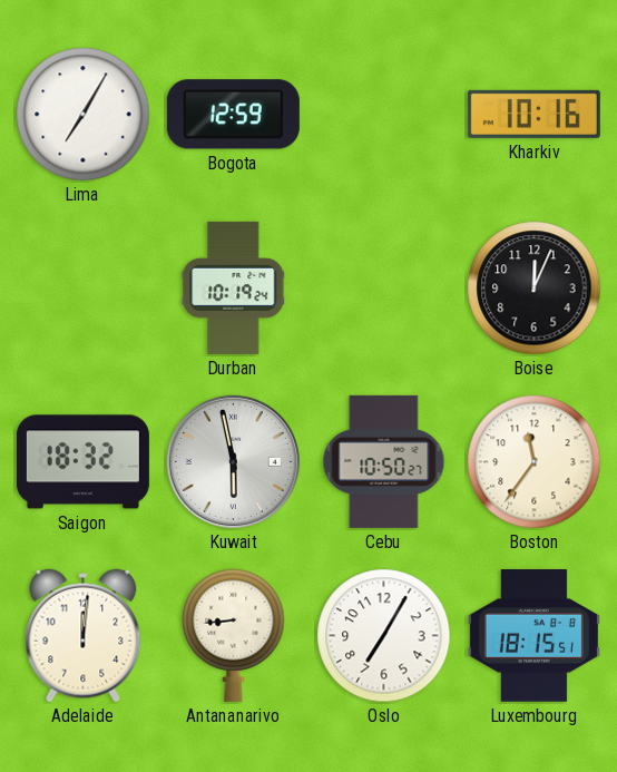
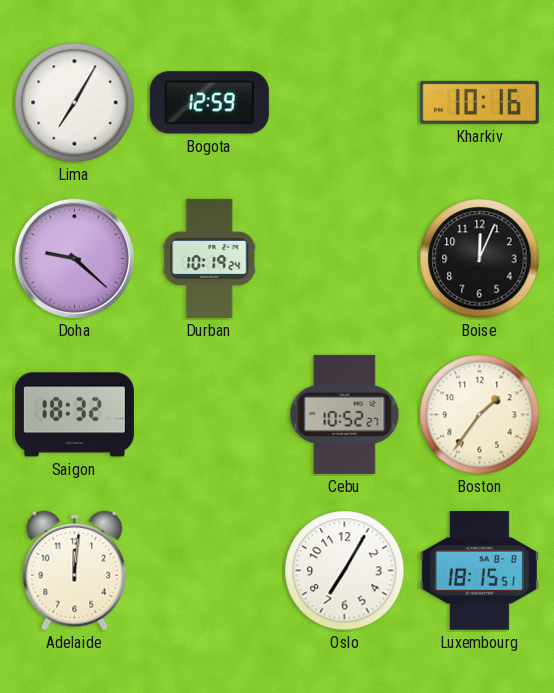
Doha: none -> 9:22 (74, 258)
Kuwait: 5:58 -> none (233, 461)
Cebu: 10:50 -> 10:52 (345, 414)
Boston: 11:36 -> 1:36 (480, 415)
Antananarivo: 8:44 -> none (234, 635)
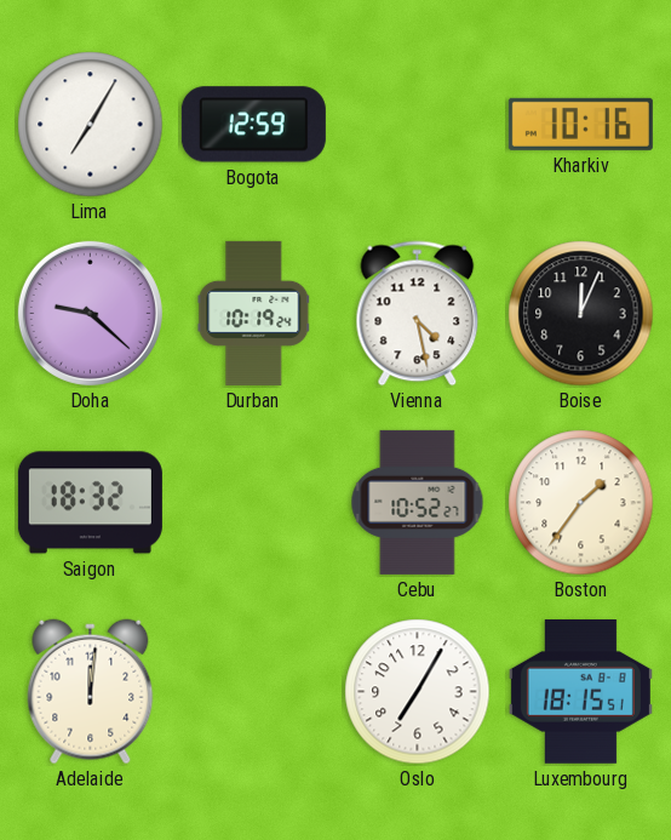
Vienna: none -> 4:28 (418, 314)
